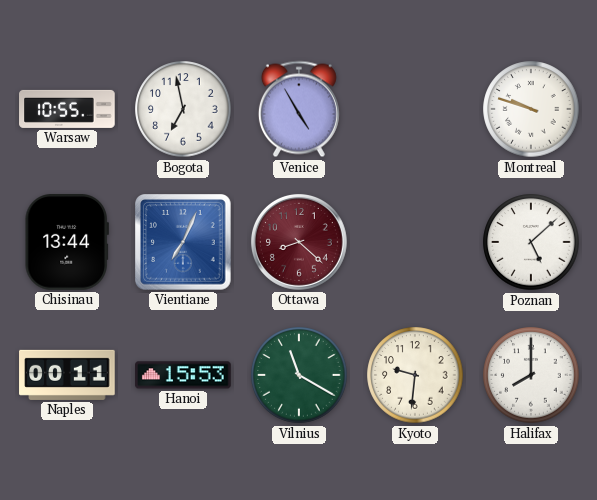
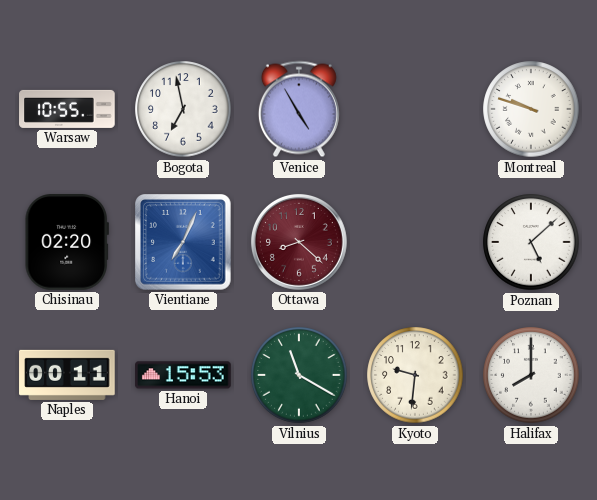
Chisinau: 13:44 -> 02:20 (67, 243)
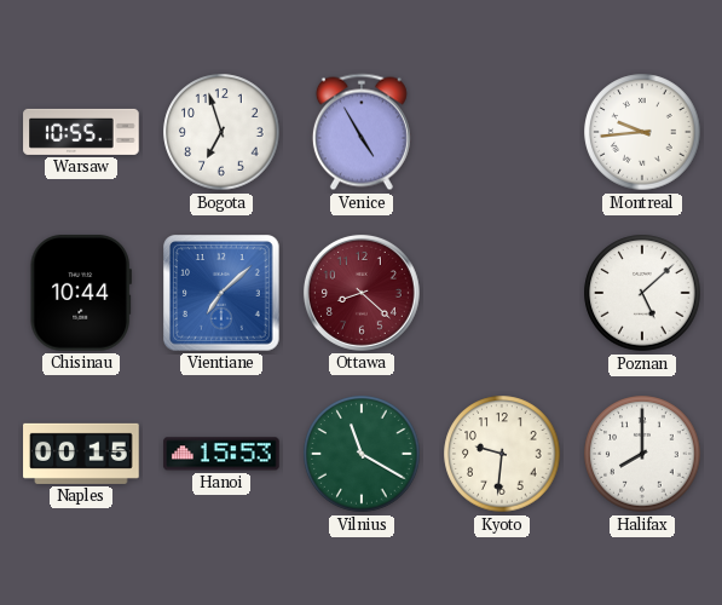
Bogota: 6:58 -> 6:57 (221, 132)
Montreal: 9:48 -> 9:44 (642, 132)
Chisinau: 02:20 -> 10:44 (81, 294)
Vientiane: 7:04 -> 7:08 (223, 294)
Naples: 00:11 -> 00:15 (81, 454)
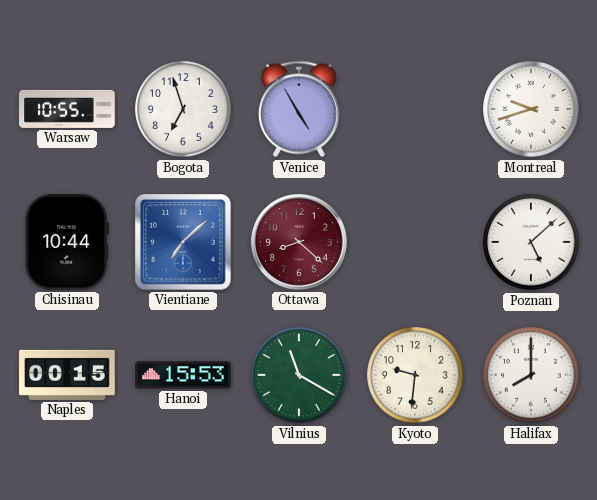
Montreal: 9:44 -> 9:42 (531, 109)
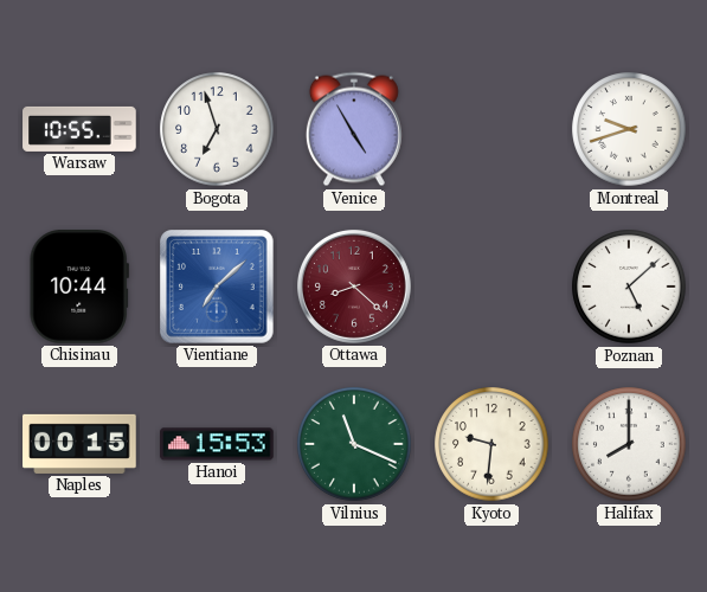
Vilnius: 11:20 -> 11:19 (354, 444)
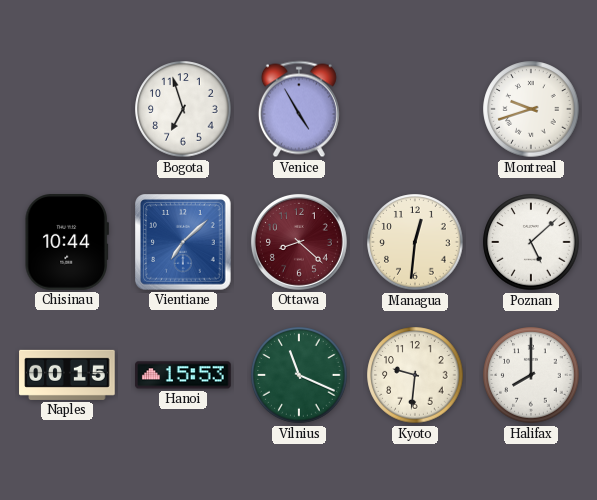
Warsaw: 10:55 -> none (79, 129)
Managua: none -> 12:31 (415, 242)
